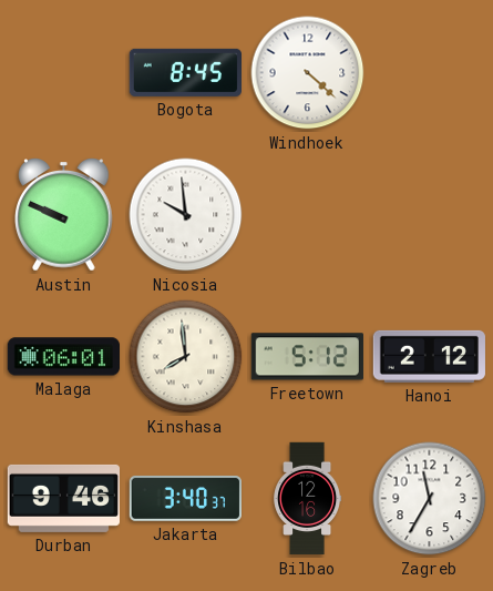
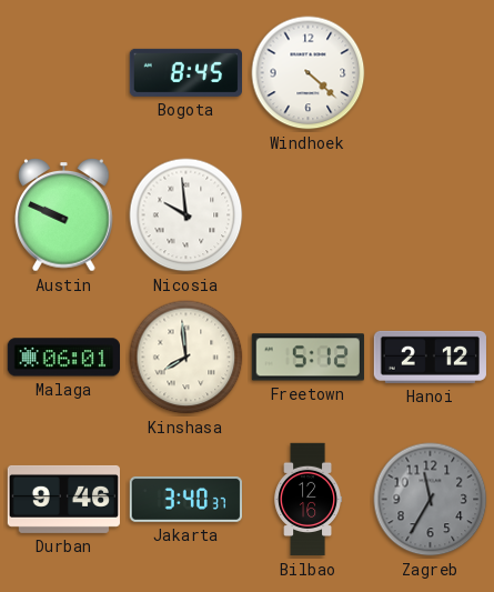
Zagreb dial: white -> grey (431, 500)
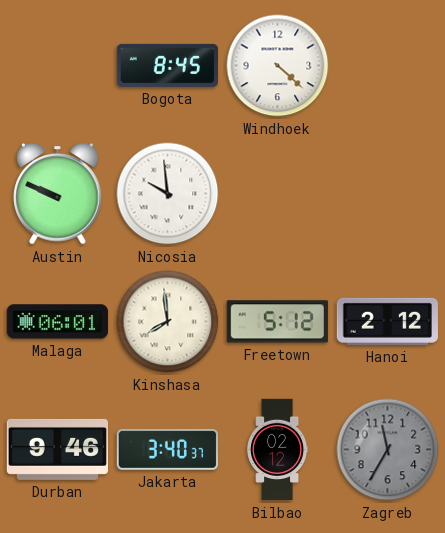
Bilbao: 12:16 -> 02:12 (278, 450)
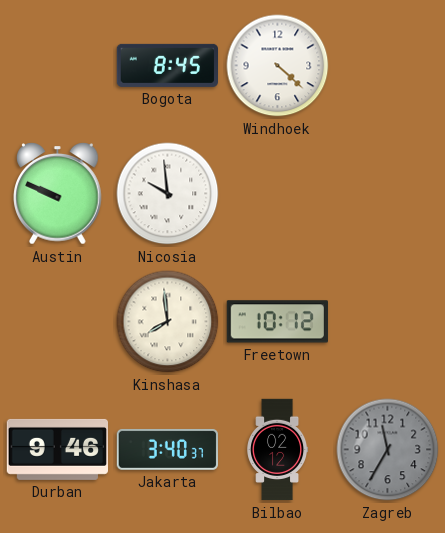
Malaga: 06:01 -> none (57, 322)
Freetown: 5:12 -> 10:12 (277, 322)
Hanoi: 2:12 -> none (387, 321)
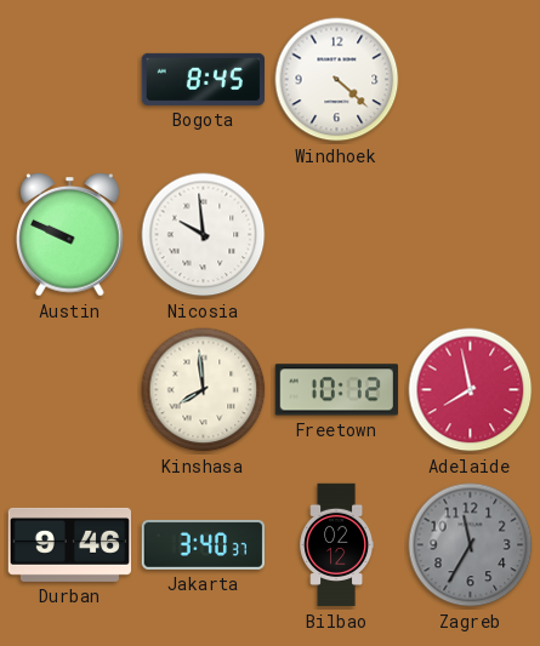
Adelaide: none -> 7:58 (471, 390)
